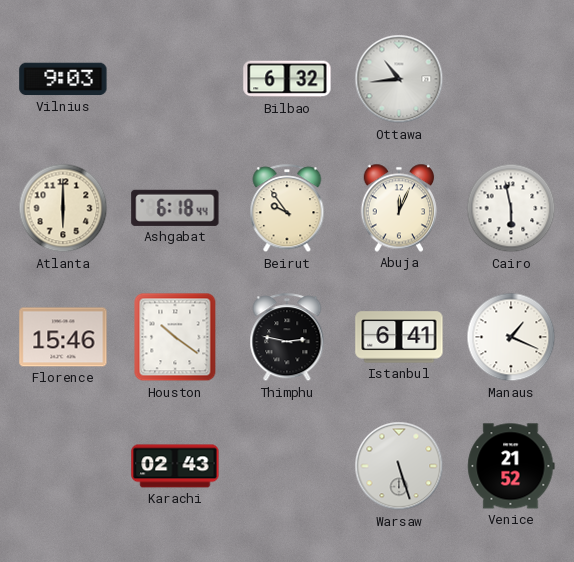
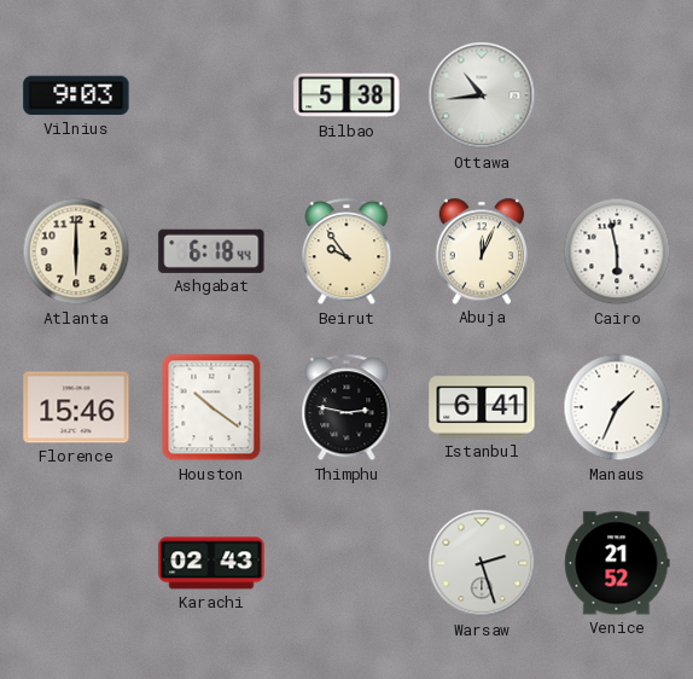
Bilbao: 6:32 -> 5:38 (346, 95)
Manaus: 1:19 -> 1:34 (617, 407)
Warsaw: 5:27 -> 2:27 (482, 563)
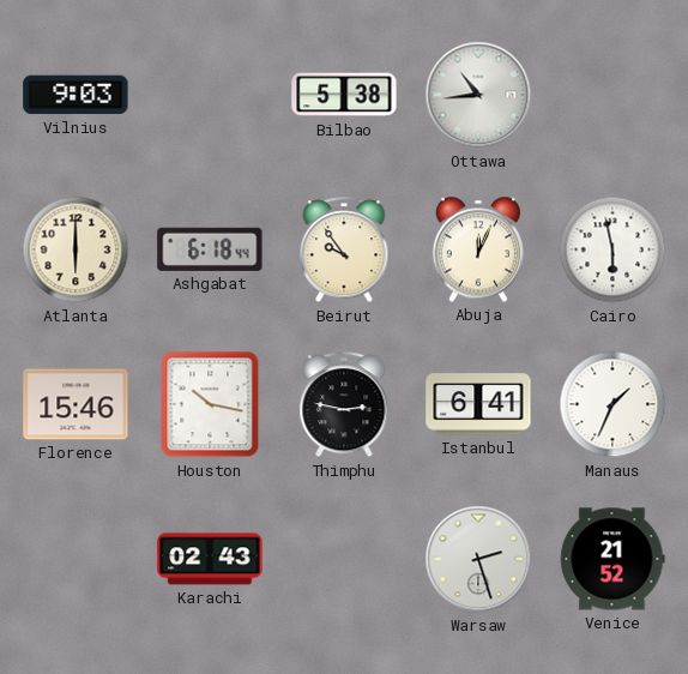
Houston: 10:21 -> 10:17 (210, 404)
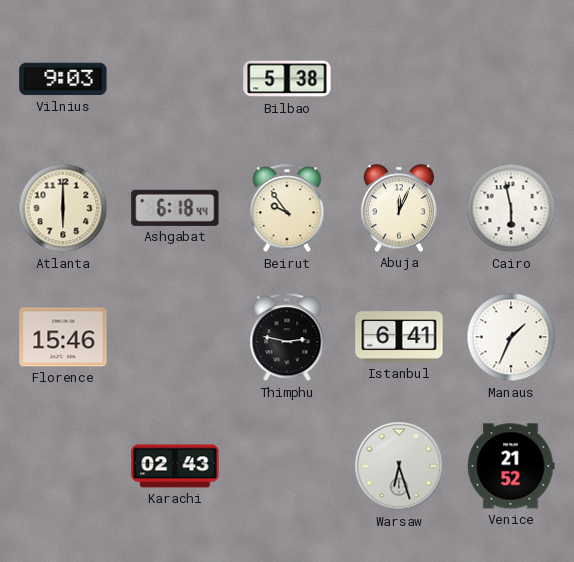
Ottawa: 10:44 -> none (478, 95)
Houston: 10:17 -> none (210, 404)
Warsaw: 2:27 -> 6:27 (399, 466)
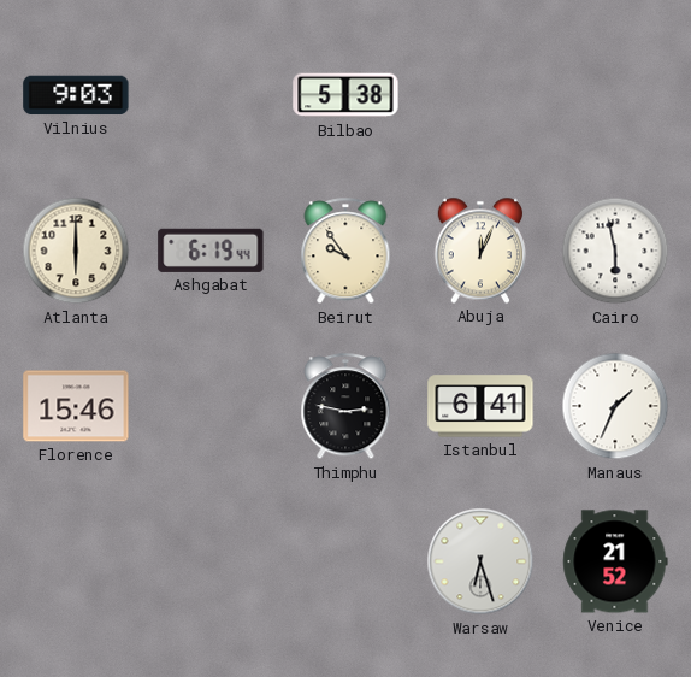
Ashgabat: 6:18 -> 6:19 (211, 251)
Karachi: 02:43 -> none (175, 466)
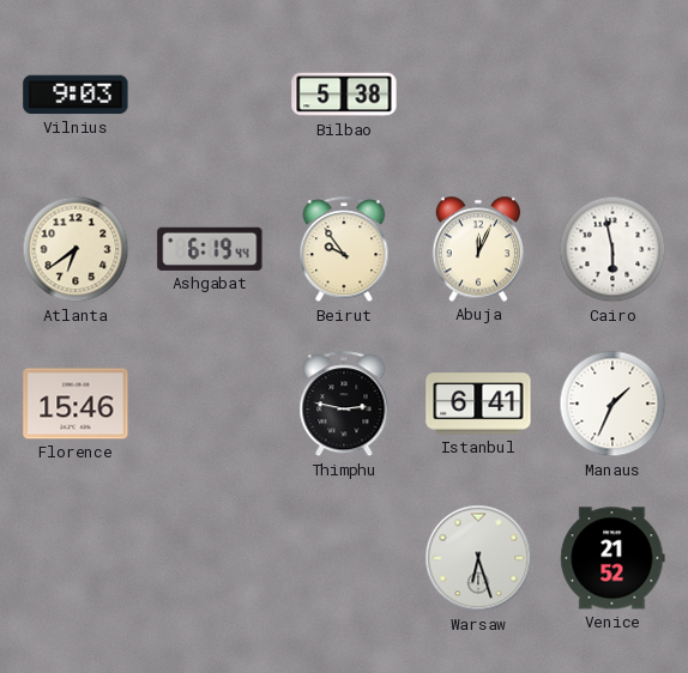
Atlanta: 6:00 -> 6:39 (76, 249)
